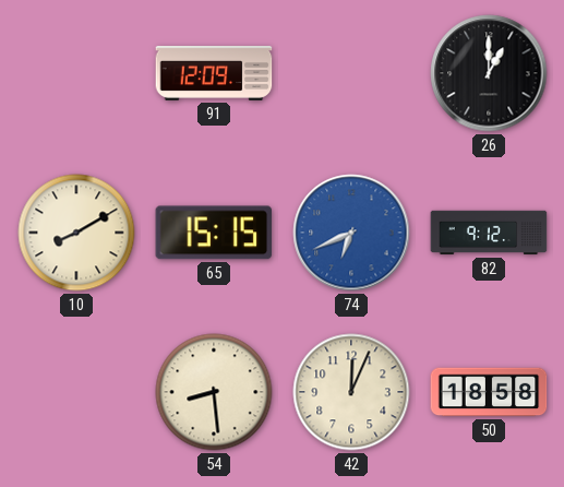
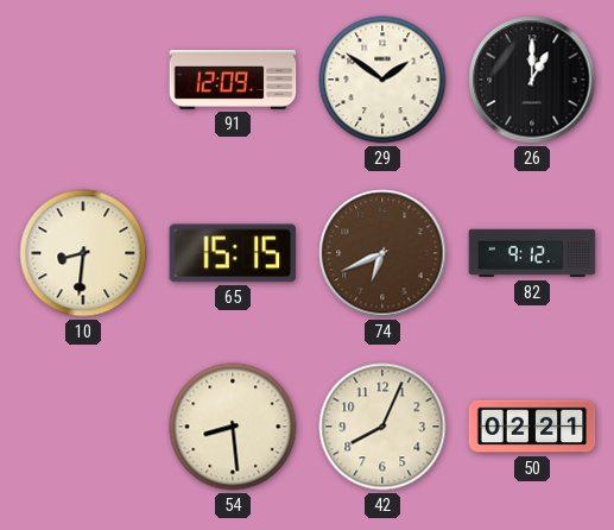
29: none -> 1:51 (382, 80)
10: 8:10 -> 8:31 (83, 253)
74 dial: blue -> brown (382, 253)
42: 12:04 -> 8:04 (382, 427)
50: 18:58 -> 02:21 (532, 427)
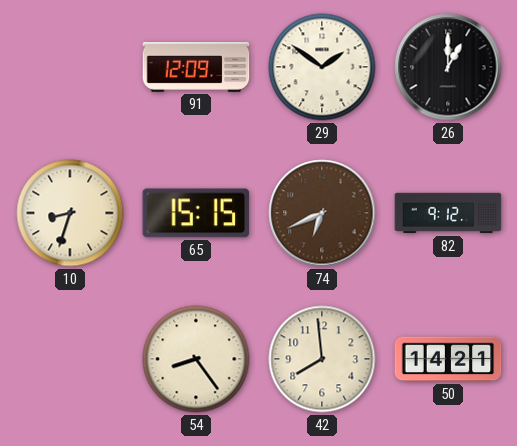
10: 8:31 -> 8:33 (70, 213)
54: 8:29 -> 8:24 (196, 359)
42: 8:04 -> 7:59 (322, 359)
50: 02:21 -> 14:21 (448, 359)
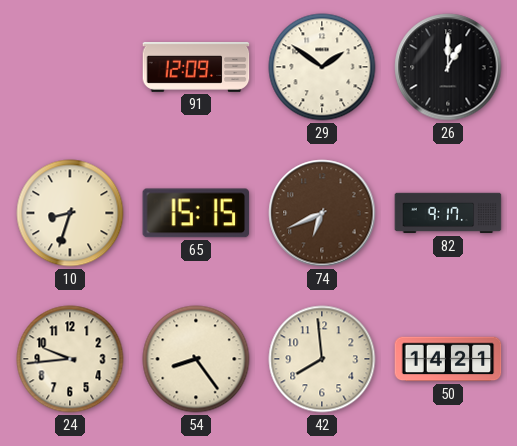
82: 9:12 -> 9:17 (448, 213)
24: none -> 9:44 (70, 359)
